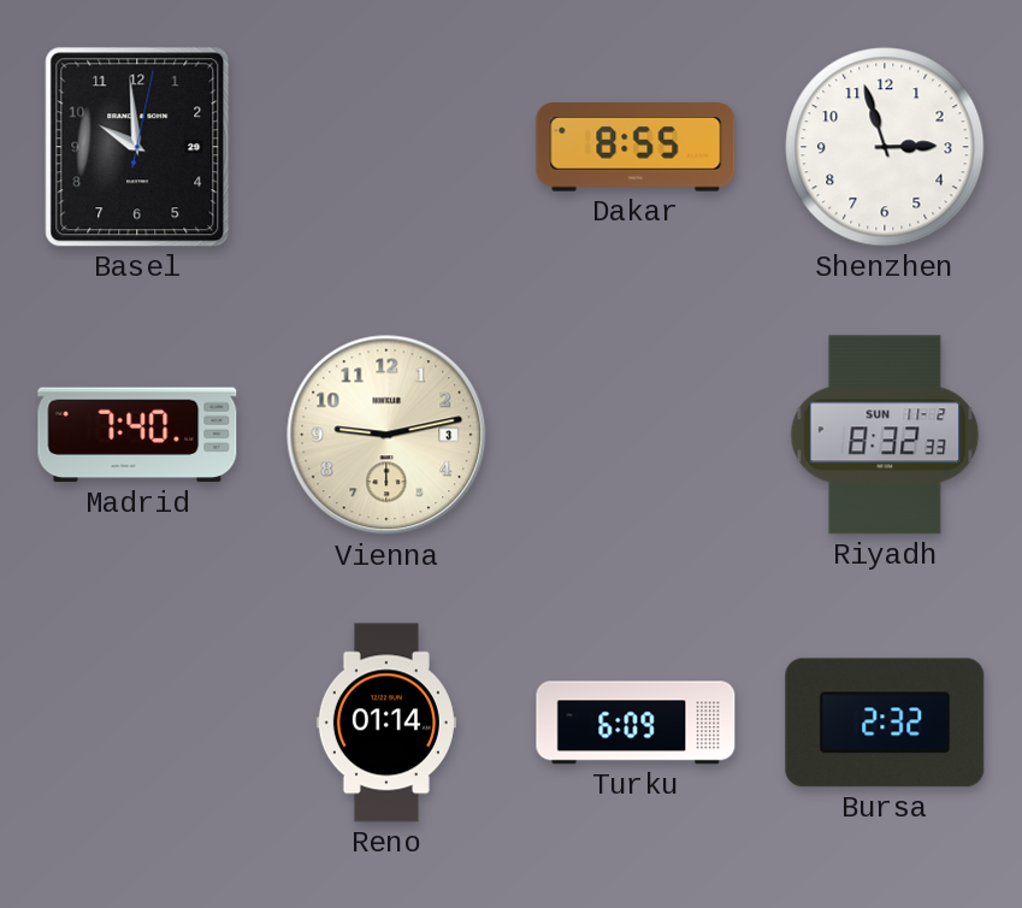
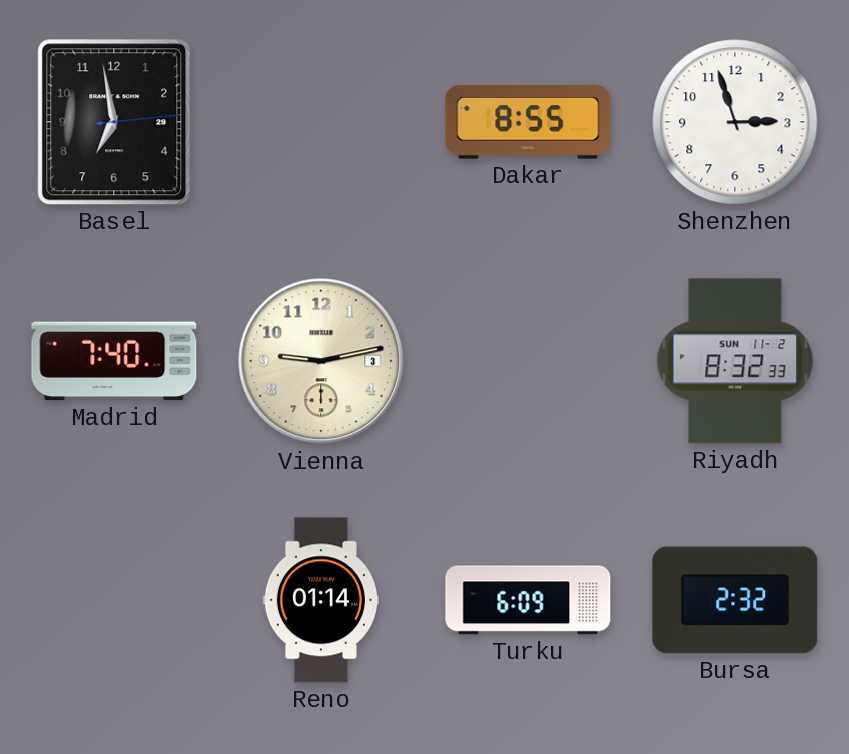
Basel: 9:59 -> 6:58 (114, 122)
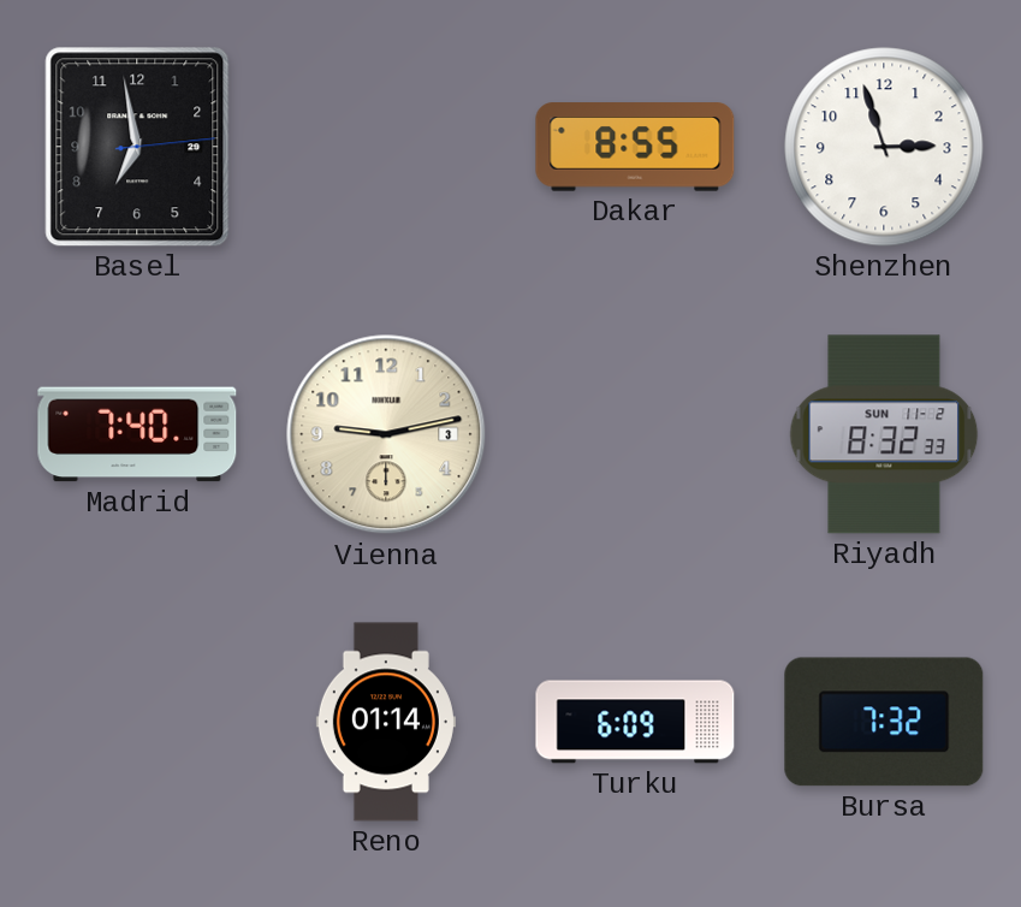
Bursa: 2:32 -> 7:32 (884, 722)
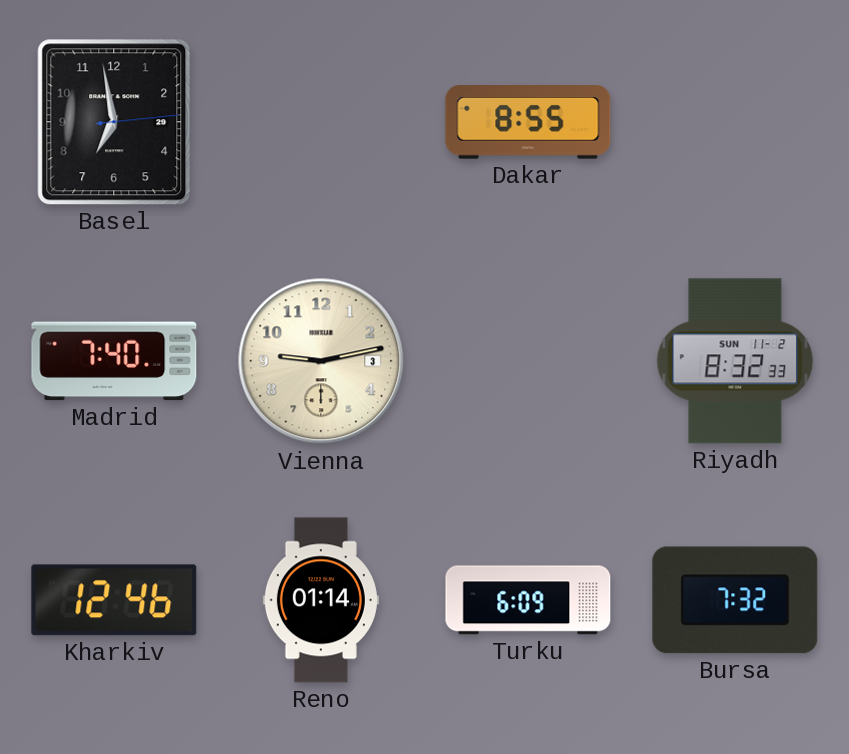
Shenzhen: 2:57 -> none (884, 147)
Kharkiv: none -> 12:46 (114, 600)
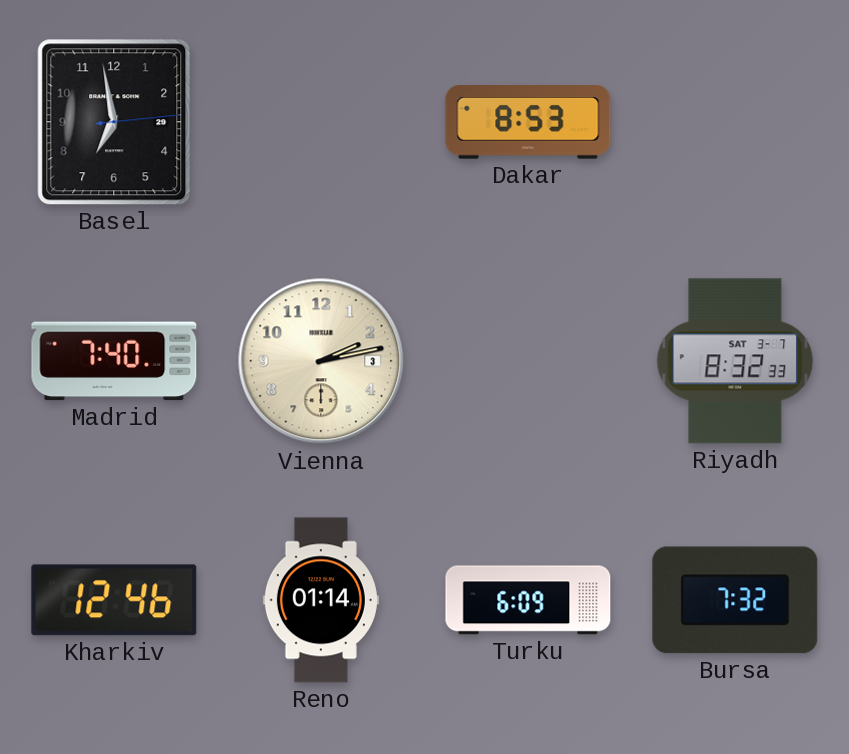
Dakar: 8:55 -> 8:53 (528, 122)
Vienna: 9:13 -> 2:13 (321, 361)
Riyadh date: SUN 11-2 -> SAT 3-7 (735, 361)
